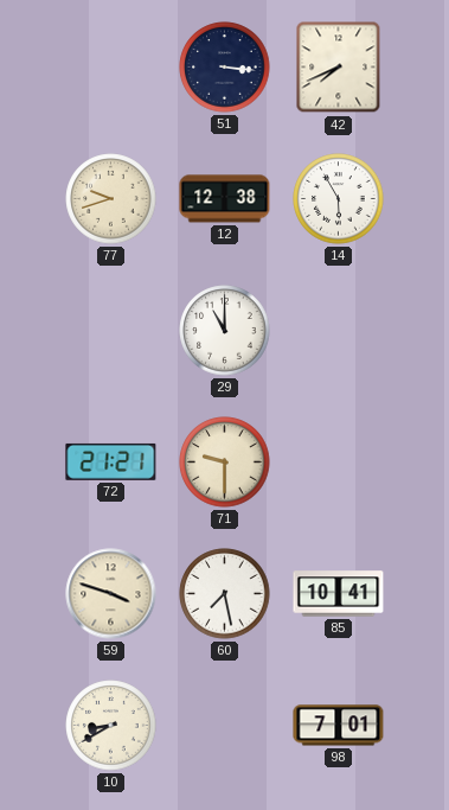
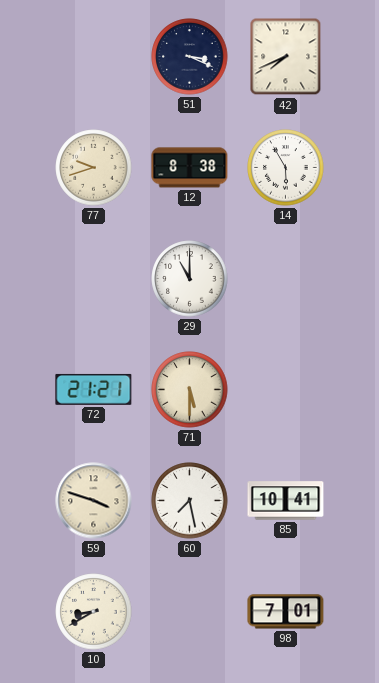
51: 3:16 -> 3:19 (190, 57)
12: 12:38 -> 8:38 (190, 168)
71: 9:30 -> 5:30 (190, 390)
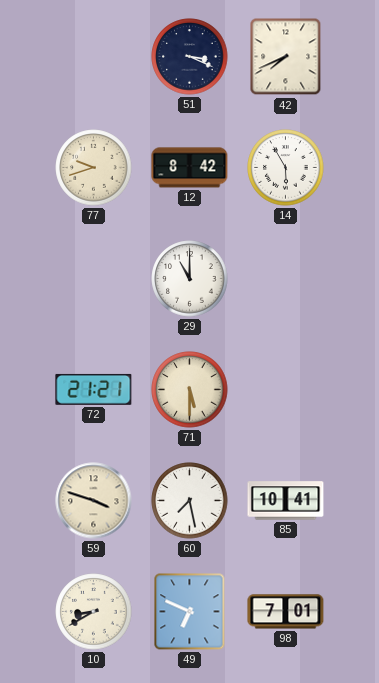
12: 8:38 -> 8:42 (190, 168)
49: none -> 6:49 (190, 612)
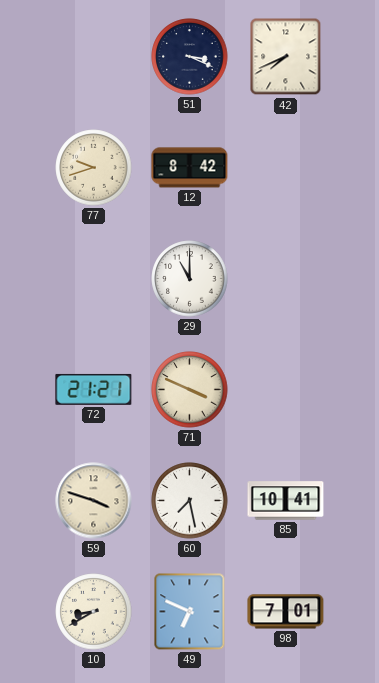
14: 5:55 -> none (286, 168)
71: 5:30 -> 3:49 (190, 390)
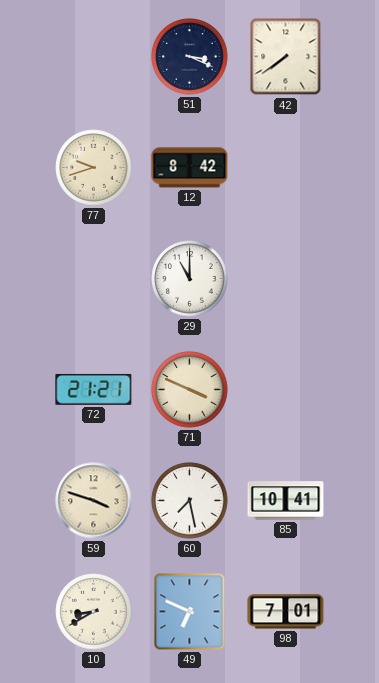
42: 7:41 -> 7:39 (286, 57)
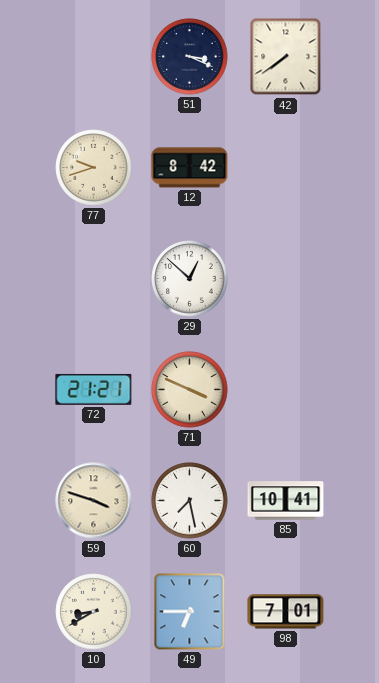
29: 11:00 -> 12:52 (190, 279)
49: 6:49 -> 6:45 (190, 612)
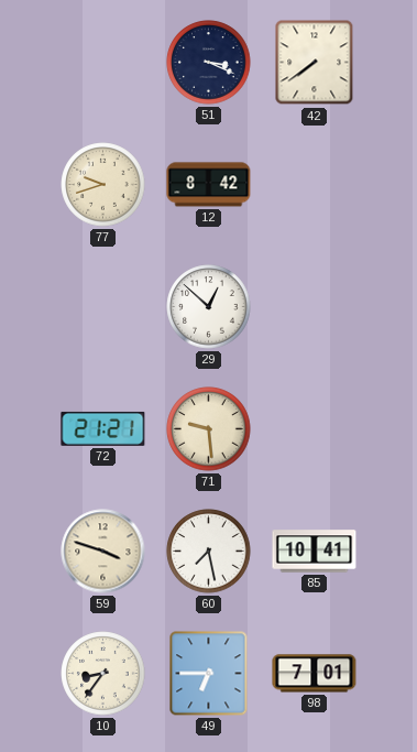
71: 3:49 -> 9:29 (209, 429)
10: 8:40 -> 8:36 (103, 674)
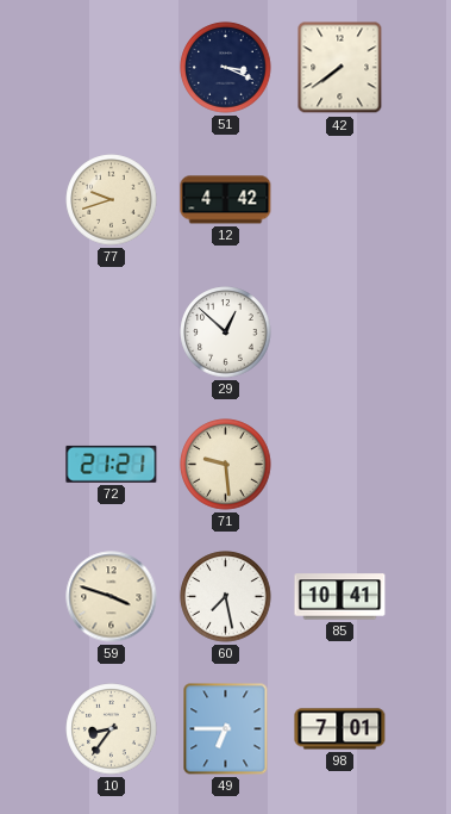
12: 8:42 -> 4:42 (226, 200)
